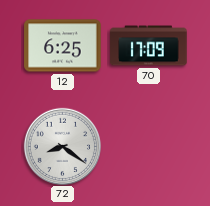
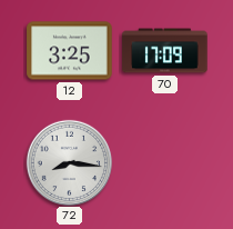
12: 6:25 -> 3:25 (70, 51)
72: 8:21 -> 8:16 (69, 162)
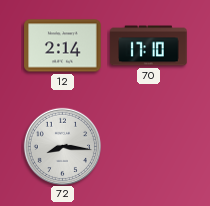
12: 3:25 -> 2:14 (63, 46)
70: 17:09 -> 17:10 (149, 46)
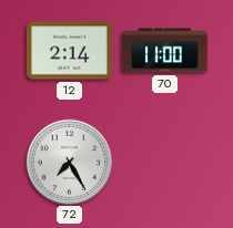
70: 17:10 -> 11:00 (165, 51)
72: 8:16 -> 7:25 (69, 162)
